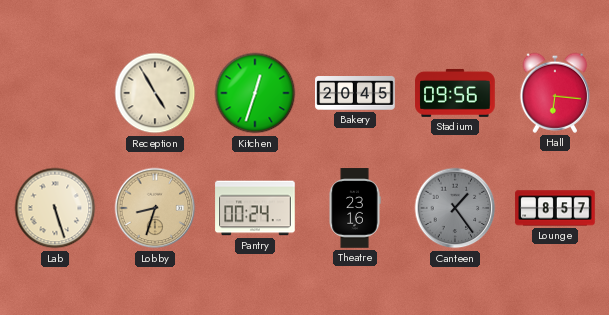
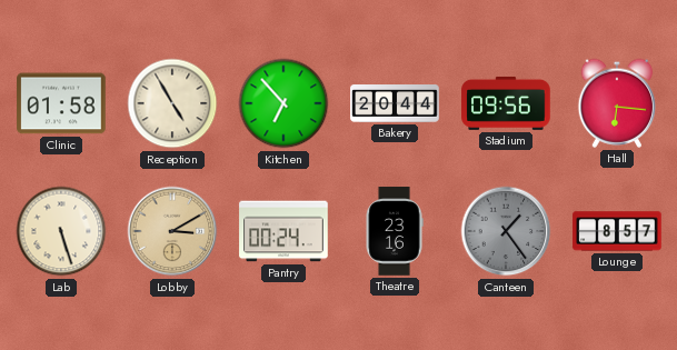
Clinic: none -> 01:58 (61, 103)
Kitchen: 12:33 -> 6:53 (283, 103)
Bakery: 20:45 -> 20:44 (395, 104)
Lobby: 8:33 -> 3:10 (172, 231)
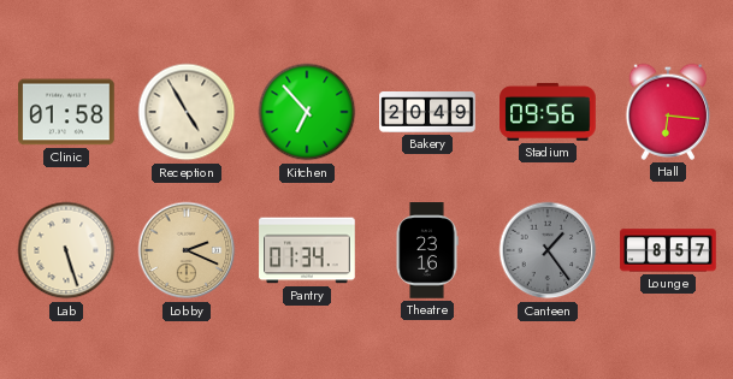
Bakery: 20:44 -> 20:49 (427, 113)
Lobby: 3:10 -> 2:19 (187, 250)
Pantry: 00:24 -> 01:34 (307, 250)
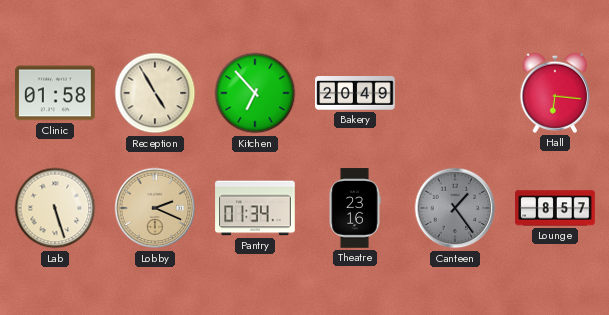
Stadium: 09:56 -> none (548, 112)
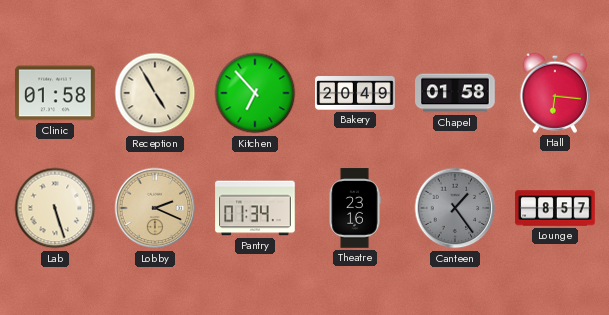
Chapel: none -> 01:58 (455, 93)
